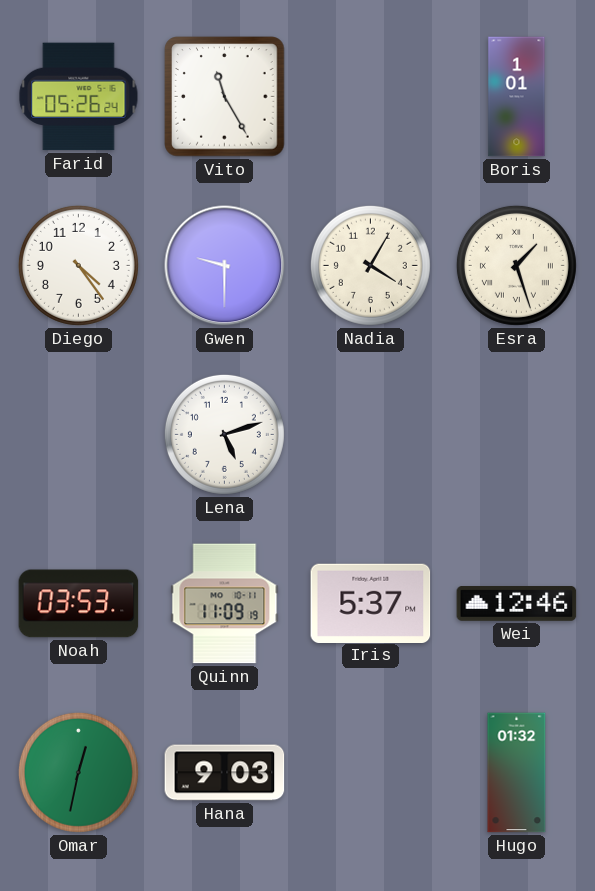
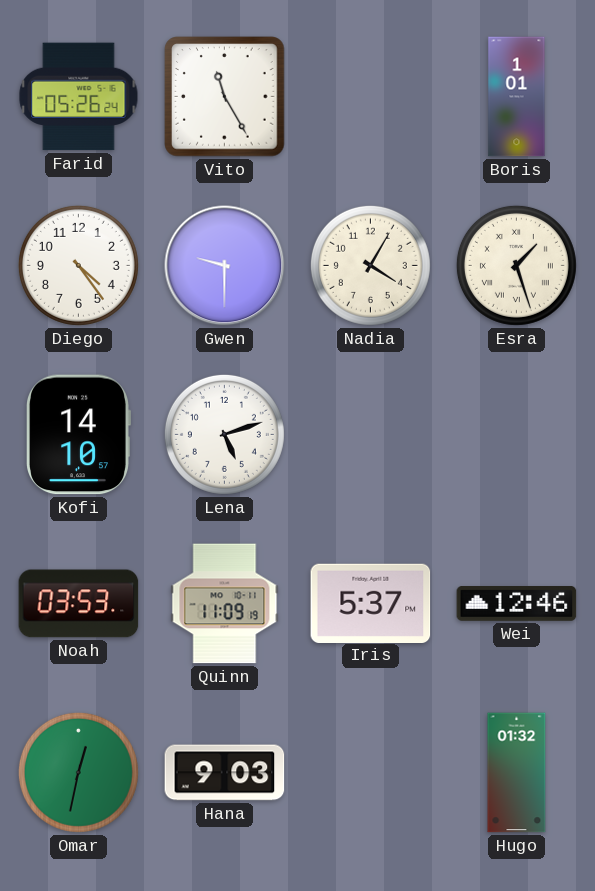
Kofi: none -> 14:10 (79, 435)
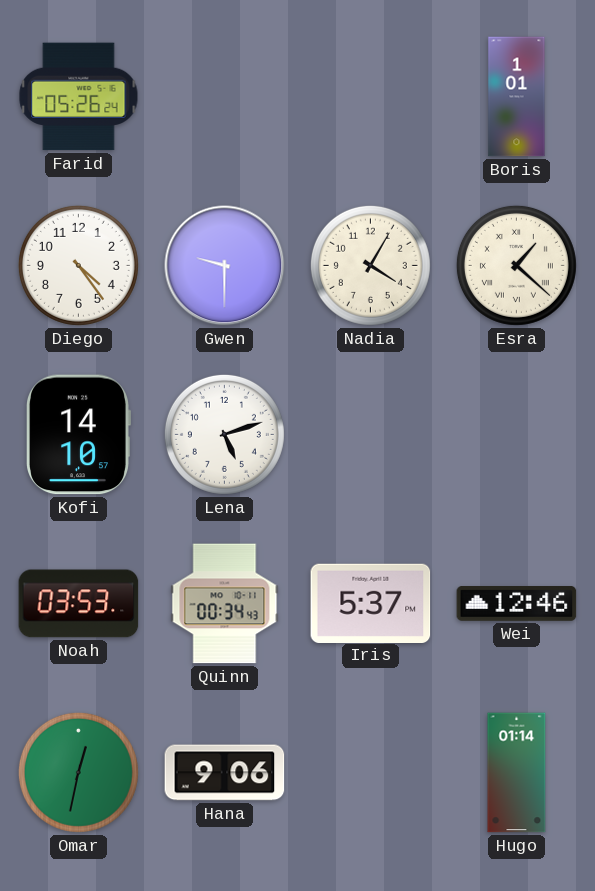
Vito: 11:25 -> none (225, 97)
Esra: 1:27 -> 1:22 (516, 265)
Quinn: 11:09 -> 00:34 (225, 604)
Hana: 9:03 -> 9:06 (225, 773)
Hugo: 01:32 -> 01:14 (517, 773)
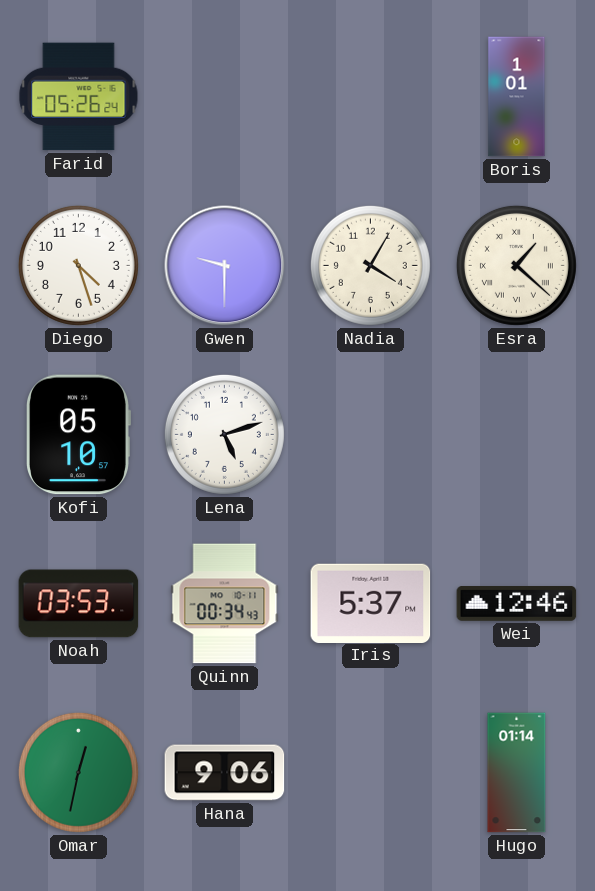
Diego: 4:24 -> 4:27 (78, 265)
Kofi: 14:10 -> 05:10 (79, 435)
